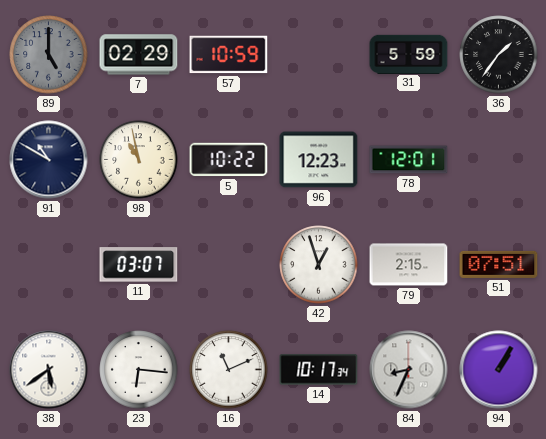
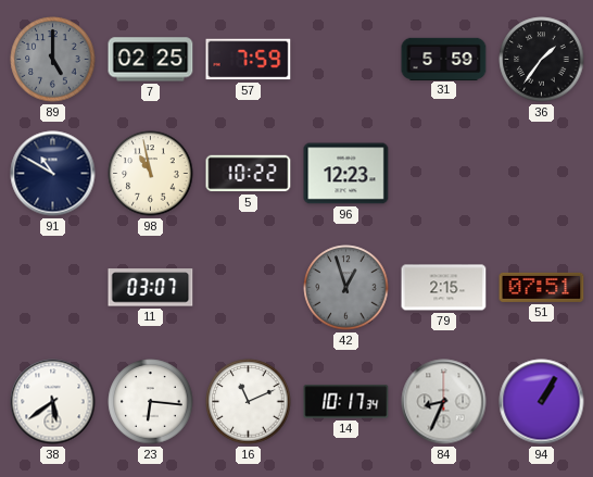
7: 02:29 -> 02:25 (151, 60)
57: 10:59 -> 7:59 (249, 60)
78: 12:01 -> none (409, 160)
42 dial: white -> grey (346, 288)
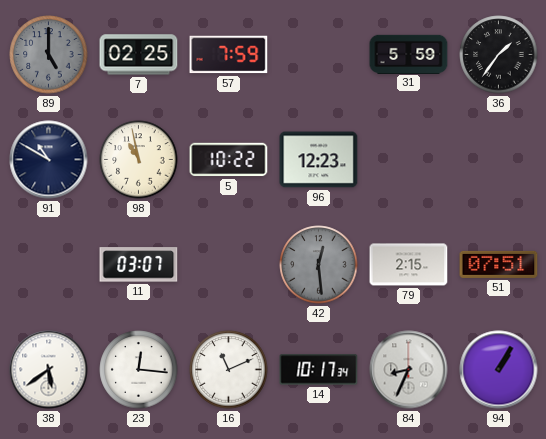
42: 12:57 -> 12:29 (319, 265)
23: 6:16 -> 12:16 (139, 370)
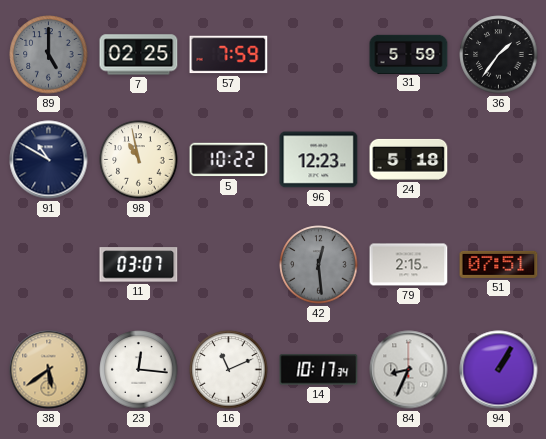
24: none -> 5:18 (409, 159)
38 dial: white -> champagne (49, 370)
